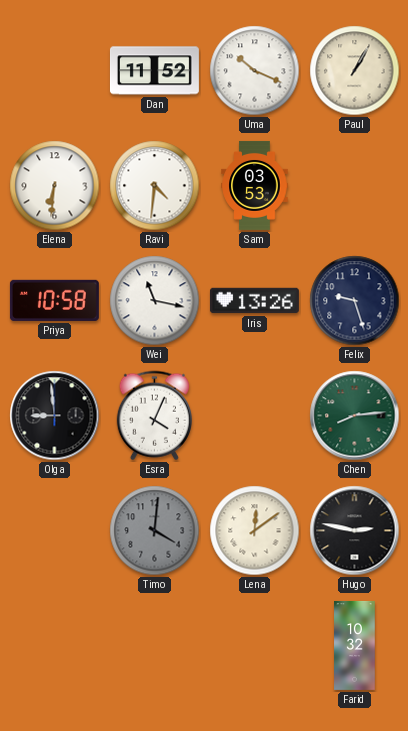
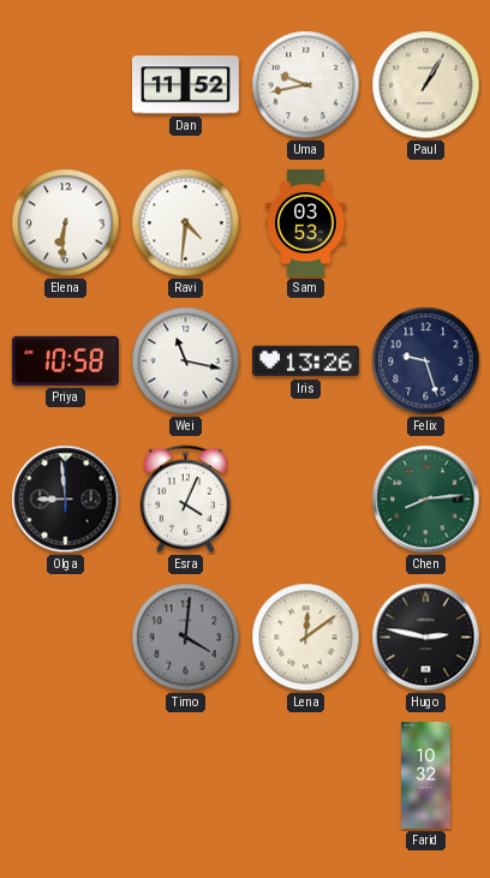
Uma: 10:19 -> 9:43 (306, 85)
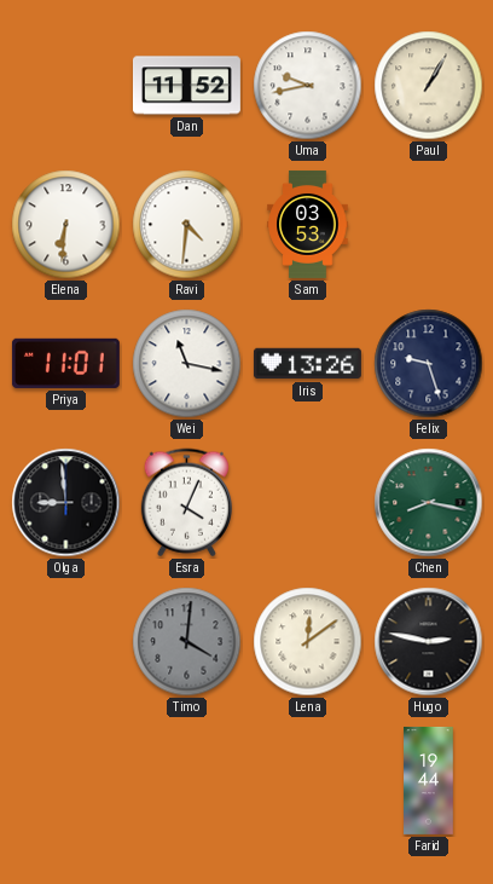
Priya: 10:58 -> 11:01 (65, 363)
Chen: 8:14 -> 8:17 (429, 503)
Farid: 10:32 -> 19:44 (429, 780)
